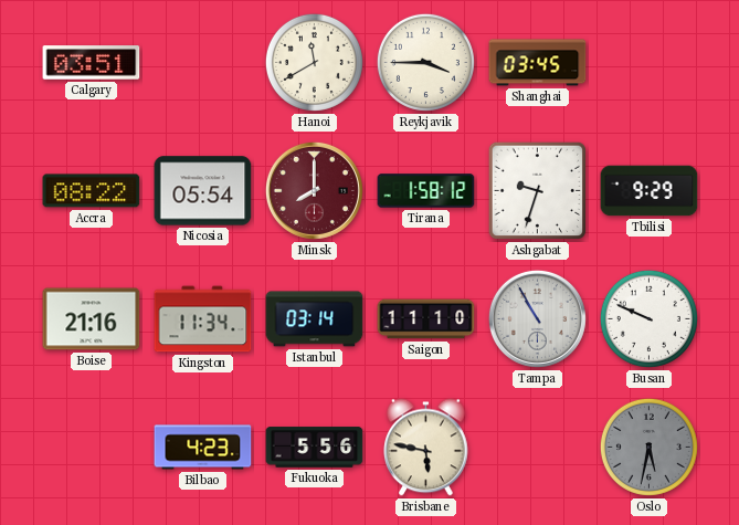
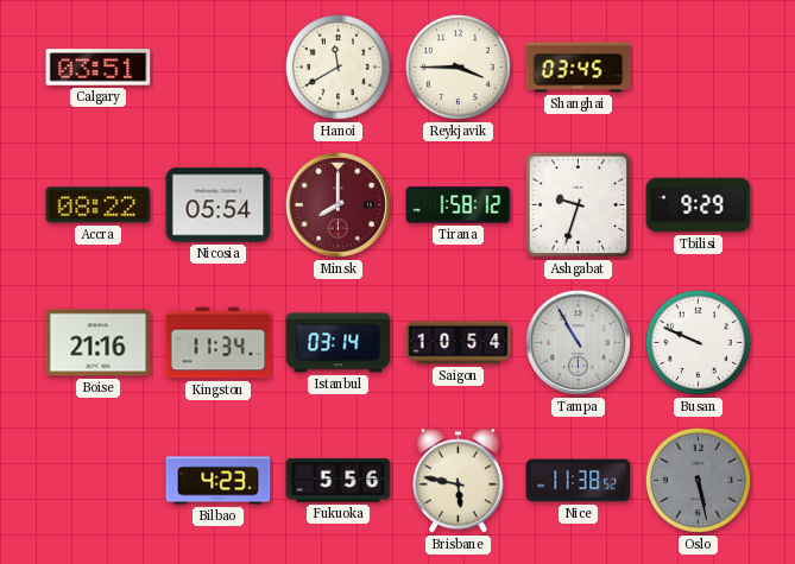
Saigon: 11:10 -> 10:54 (459, 343)
Nice: none -> 11:38 (579, 481)
Oslo: 5:32 -> 5:28 (698, 480)
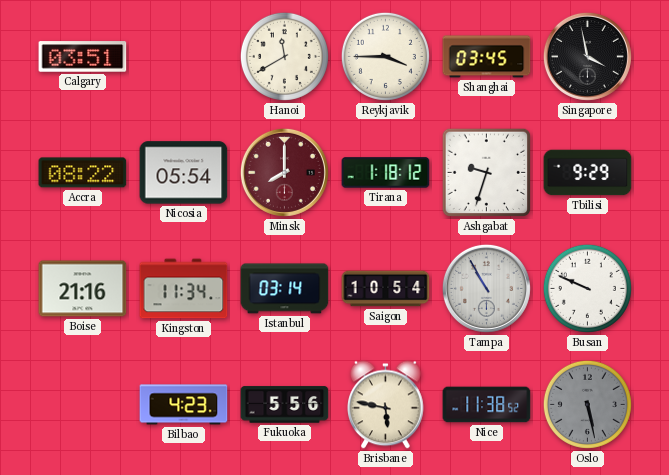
Singapore: none -> 3:58 (587, 56)
Tirana: 1:58 -> 1:18 (386, 173)
